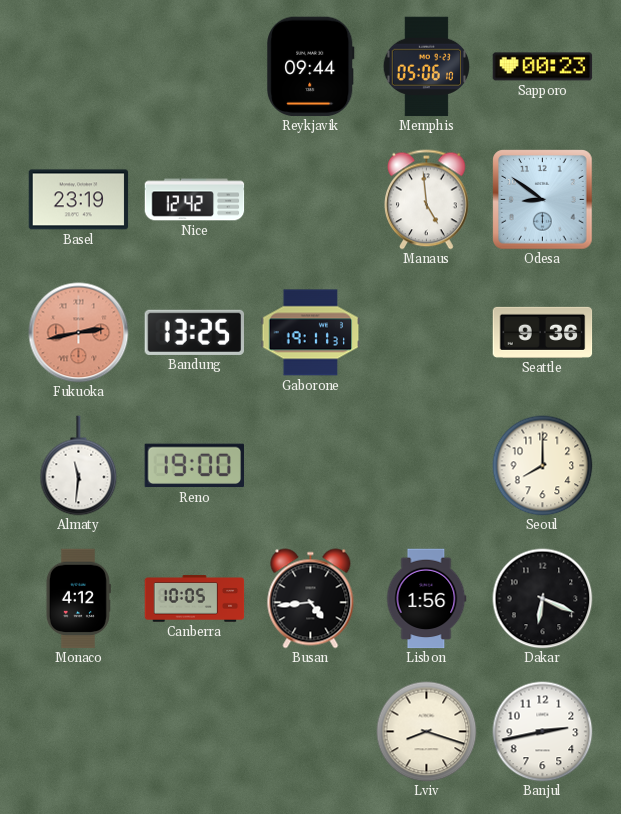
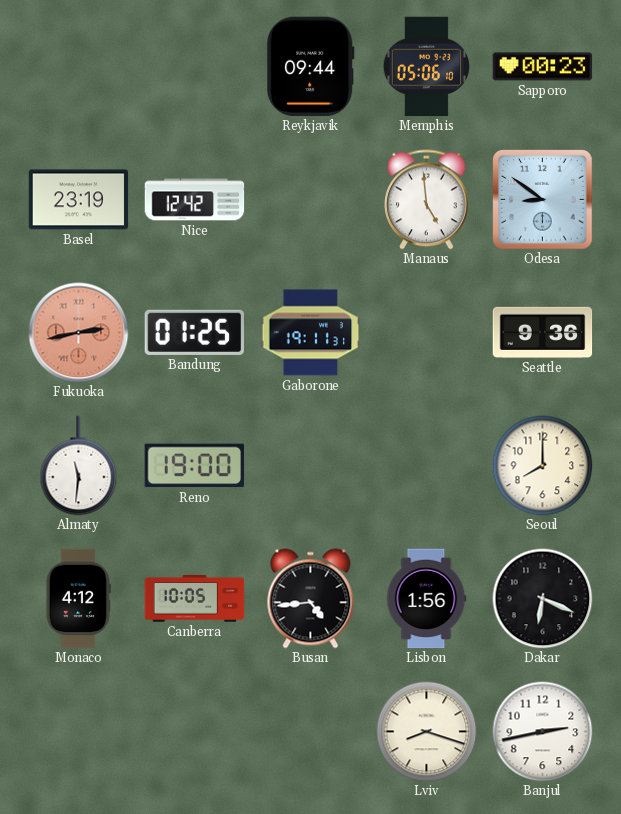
Bandung: 13:25 -> 01:25 (195, 332)
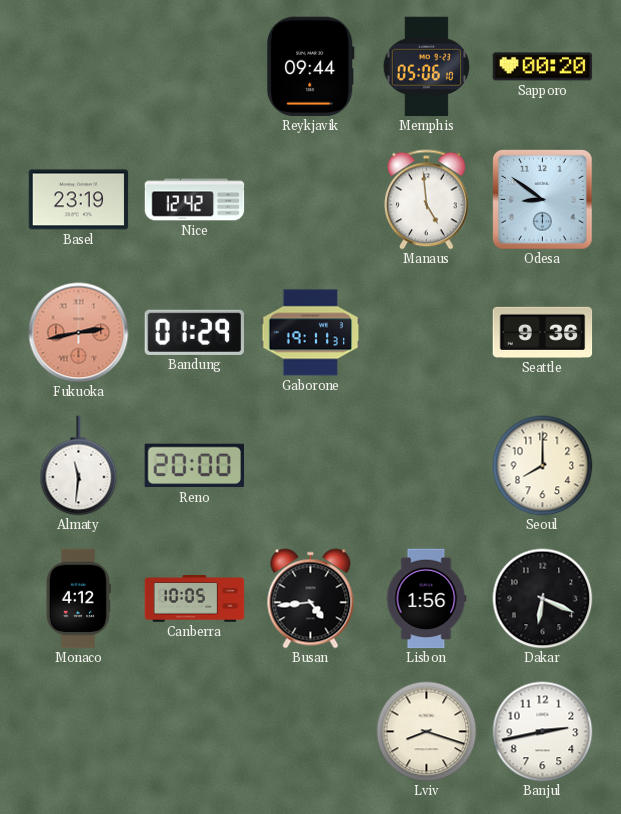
Sapporo: 00:23 -> 00:20 (543, 67)
Bandung: 01:25 -> 01:29 (195, 332)
Reno: 19:00 -> 20:00 (194, 466)
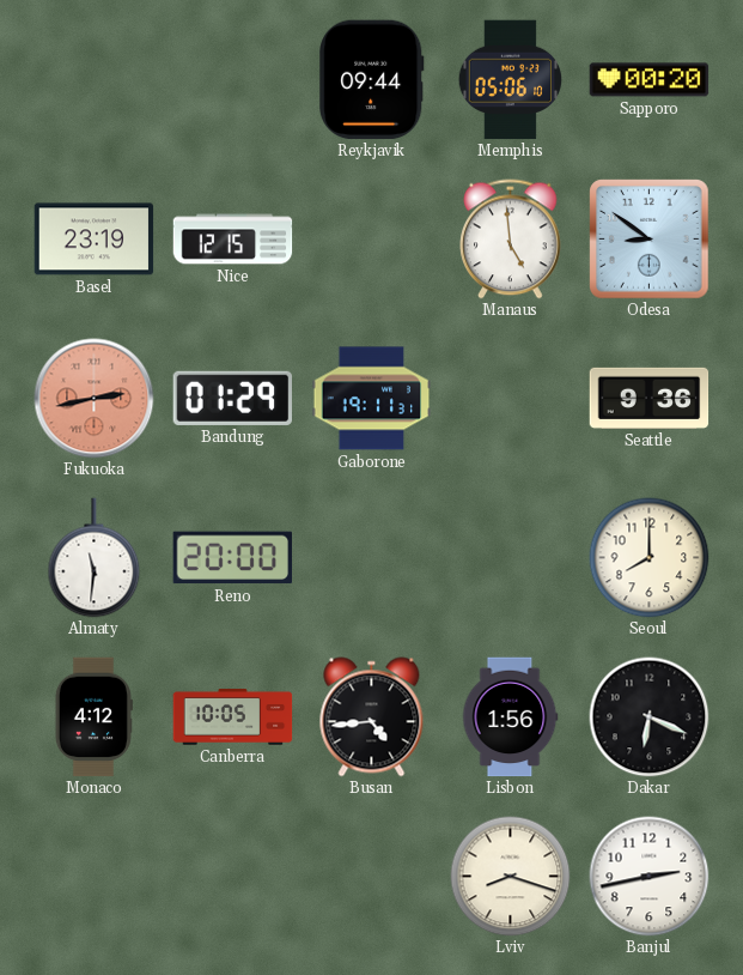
Nice: 12:42 -> 12:15 (233, 240)
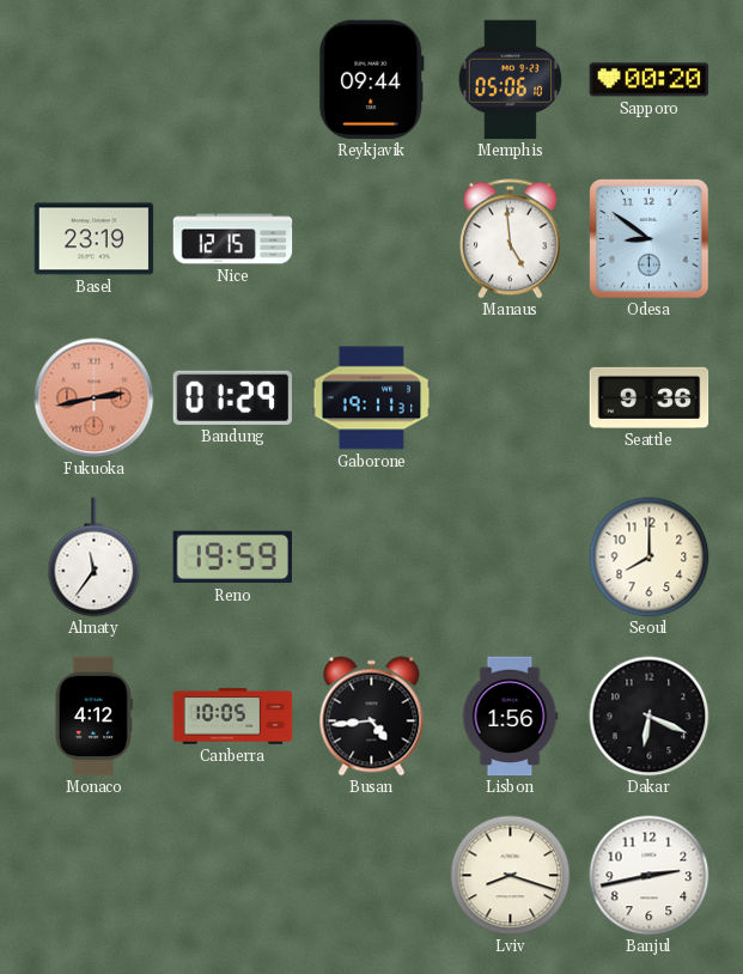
Almaty: 11:31 -> 11:36 (95, 558)
Reno: 20:00 -> 19:59 (232, 558)
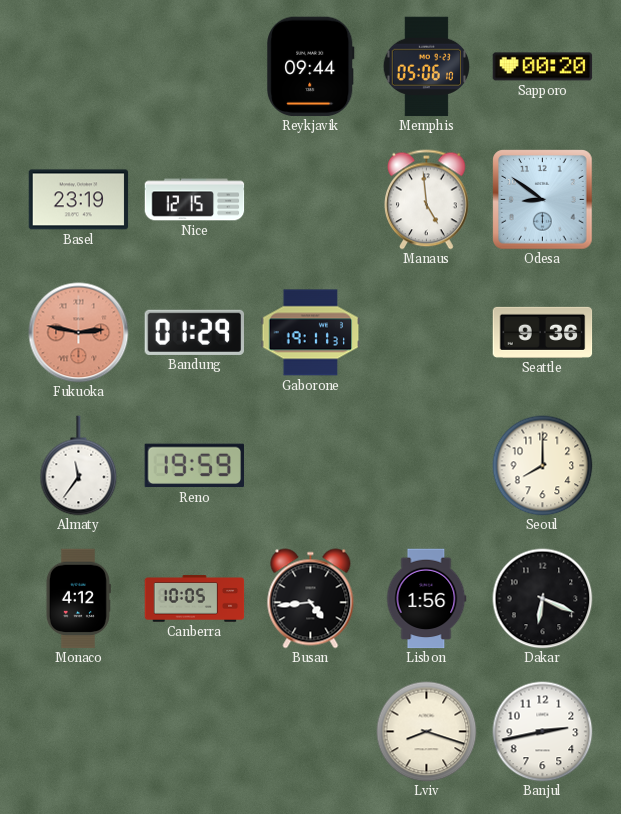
Fukuoka: 2:43 -> 2:47 (79, 333)
